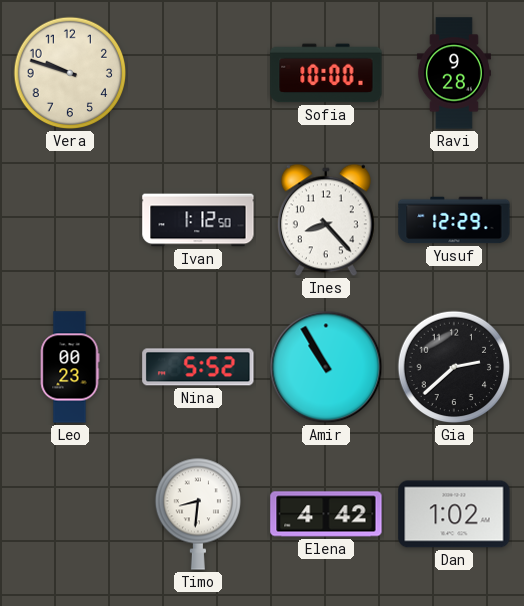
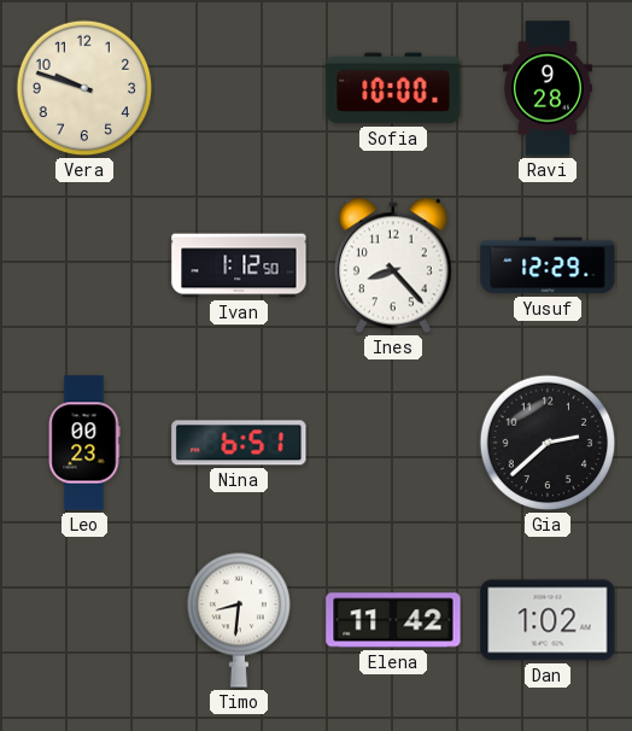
Nina: 5:52 -> 6:51 (239, 443)
Amir: 10:55 -> none (326, 367)
Elena: 4:42 -> 11:42 (393, 620)
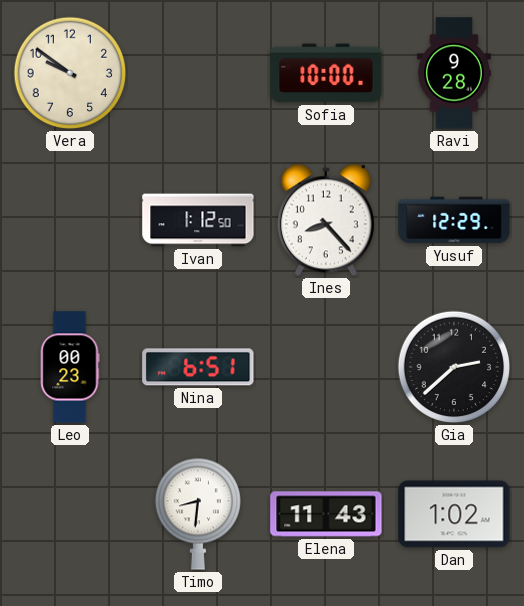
Vera: 9:48 -> 9:51 (70, 73)
Elena: 11:42 -> 11:43 (326, 514)
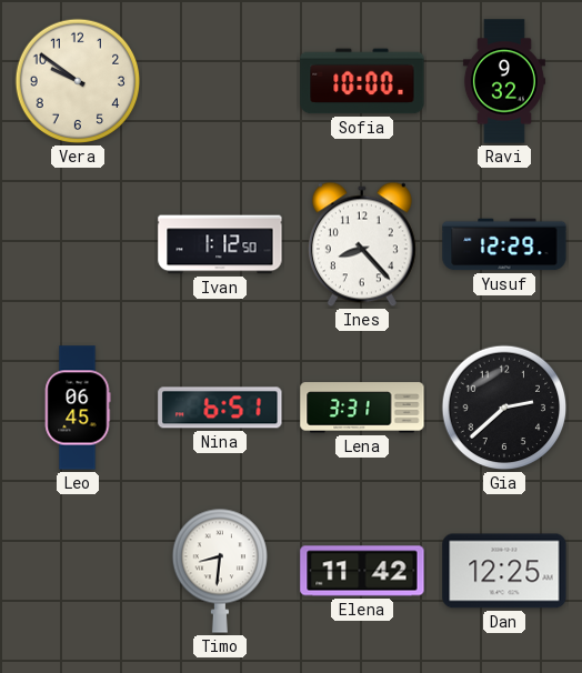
Ravi: 9:28 -> 9:32 (504, 81)
Leo: 00:23 -> 06:45 (78, 408)
Lena: none -> 3:31 (362, 408)
Elena: 11:43 -> 11:42 (362, 571)
Dan: 1:02 -> 12:25 (504, 571)
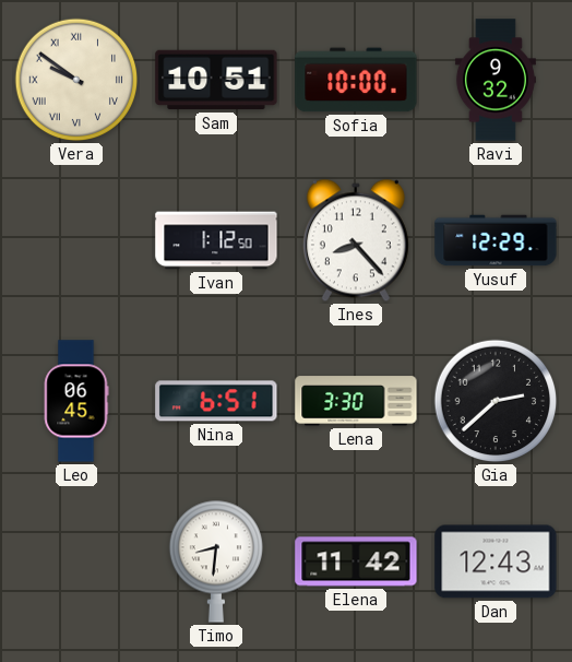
Vera numerals: Arabic -> Roman (76, 80)
Sam: none -> 10:51 (216, 80)
Lena: 3:31 -> 3:30 (356, 401)
Dan: 12:25 -> 12:43 (496, 561)
